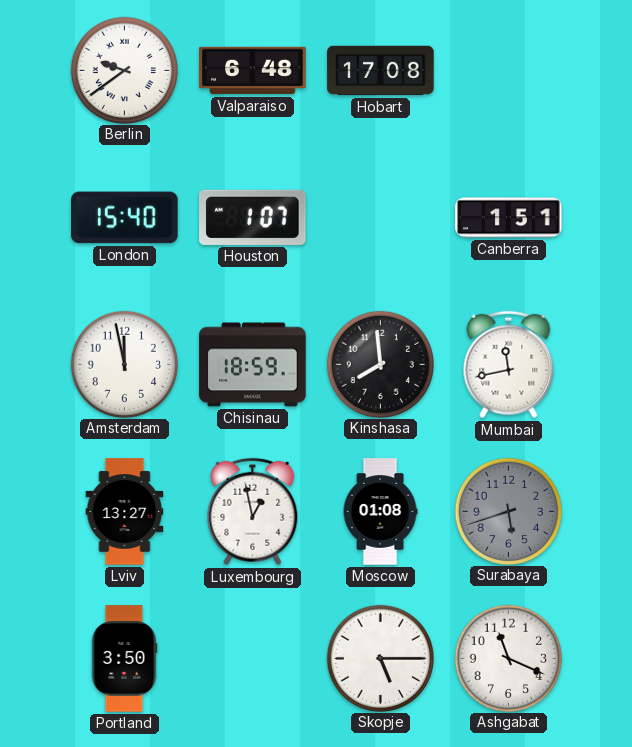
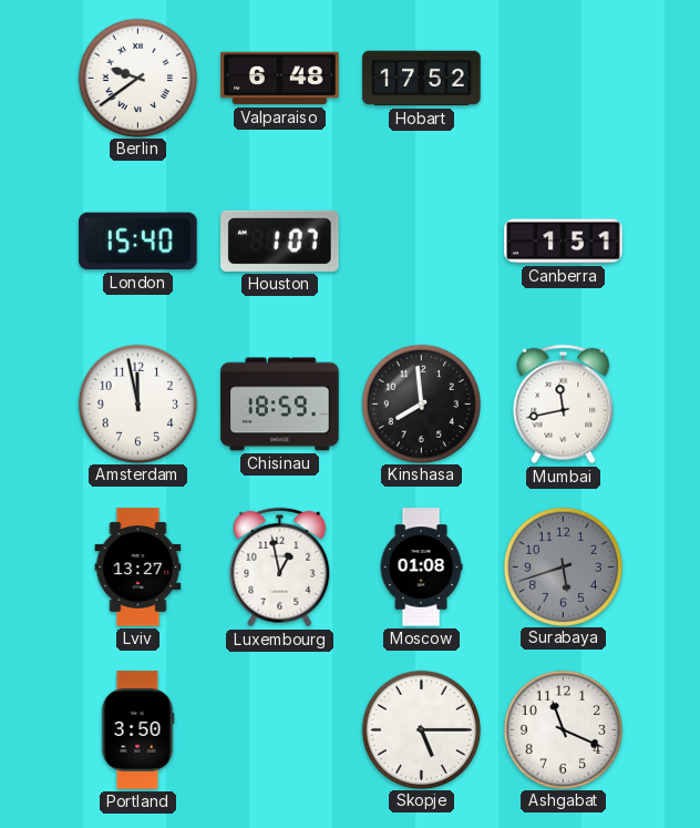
Hobart: 17:08 -> 17:52 (422, 79)
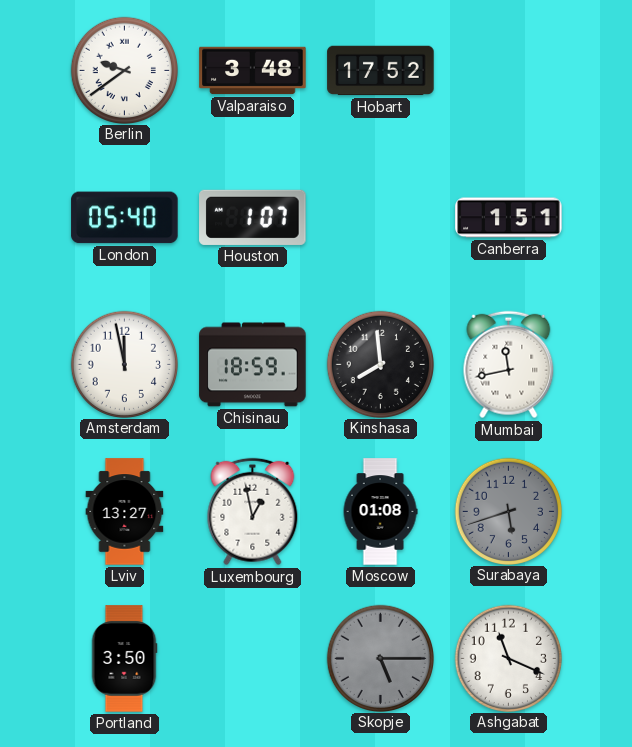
Valparaiso: 6:48 -> 3:48 (253, 71)
London: 15:40 -> 05:40 (125, 218)
Skopje dial: white -> grey (380, 658)
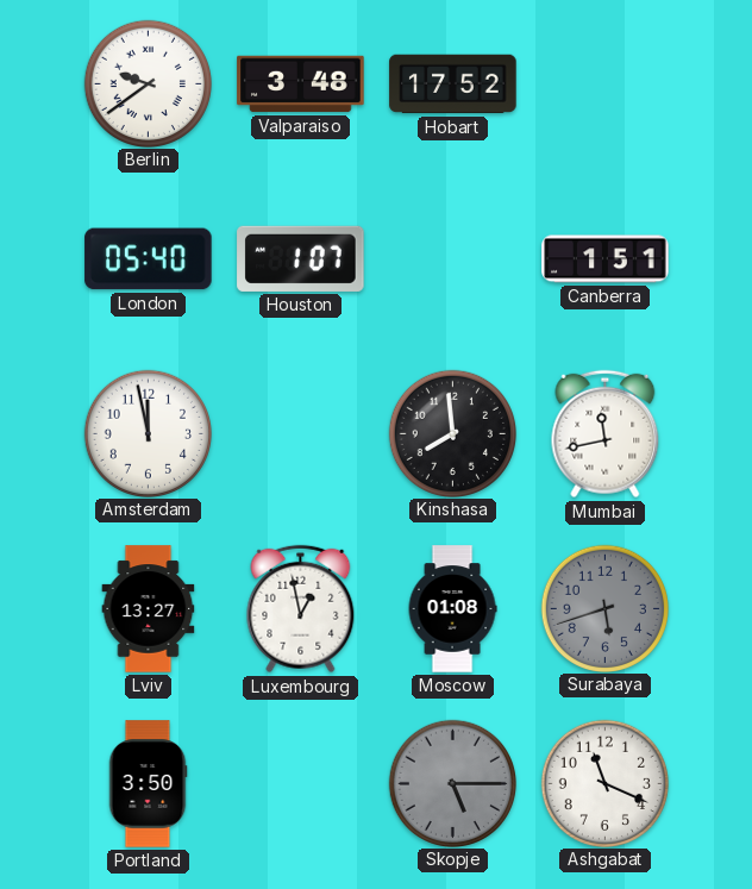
Chisinau: 18:59 -> none (253, 365)
